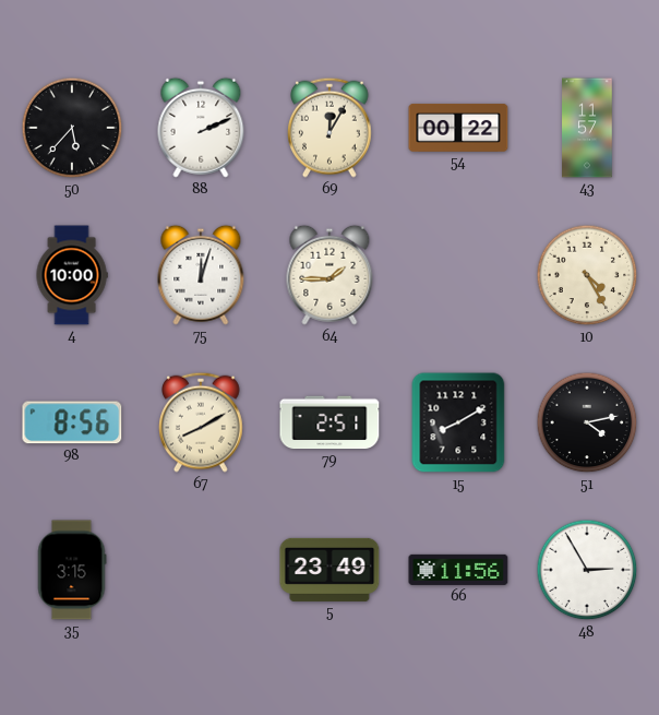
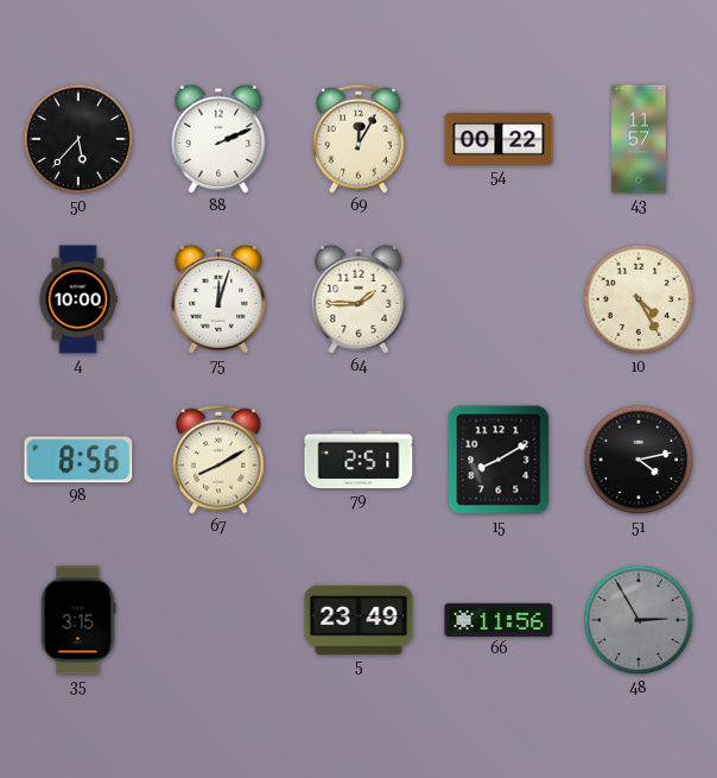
48 dial: white -> grey (639, 620)
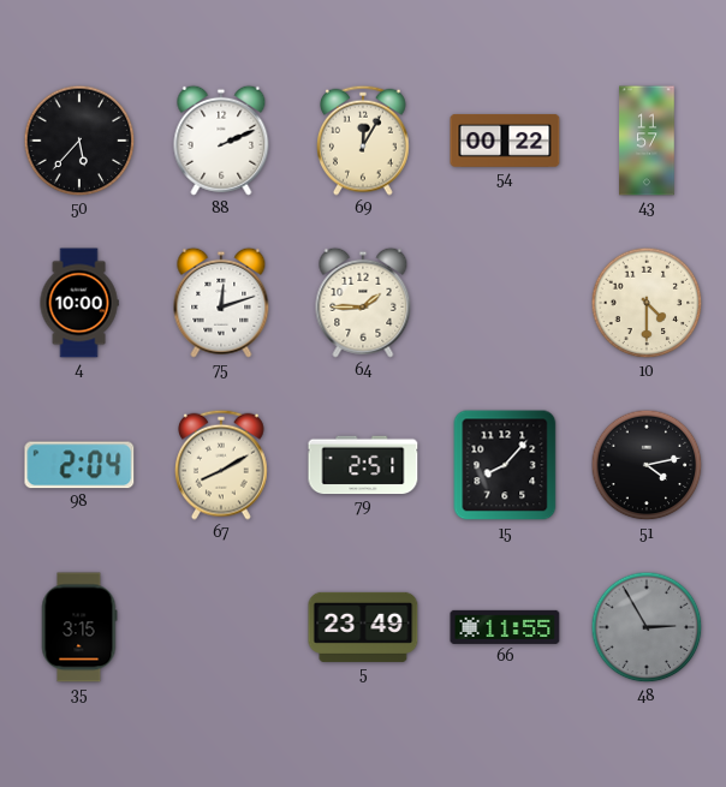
75: 12:03 -> 12:12 (221, 303)
10: 4:25 -> 4:30 (647, 303)
98: 8:56 -> 2:04 (79, 465)
15: 8:10 -> 8:07 (505, 465)
66: 11:56 -> 11:55 (505, 627)
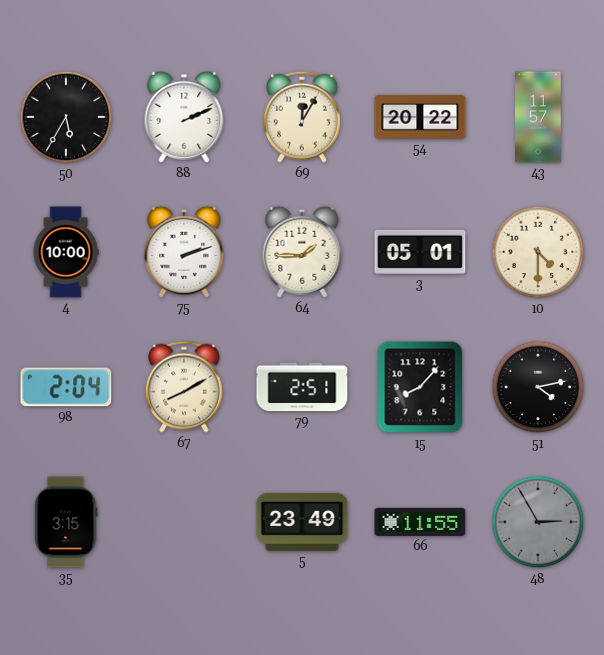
50: 5:37 -> 5:35 (66, 117)
54: 00:22 -> 20:22 (420, 117)
75: 12:12 -> 2:12 (184, 252)
3: none -> 05:01 (420, 252)
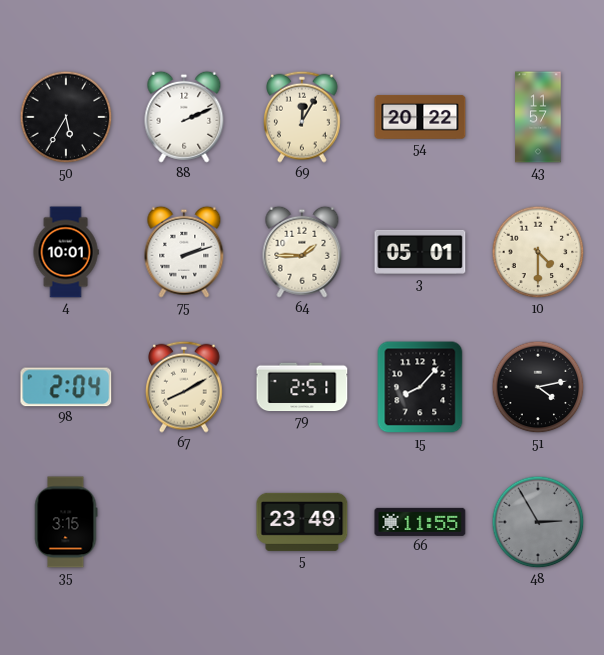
4: 10:00 -> 10:01 (66, 252)
